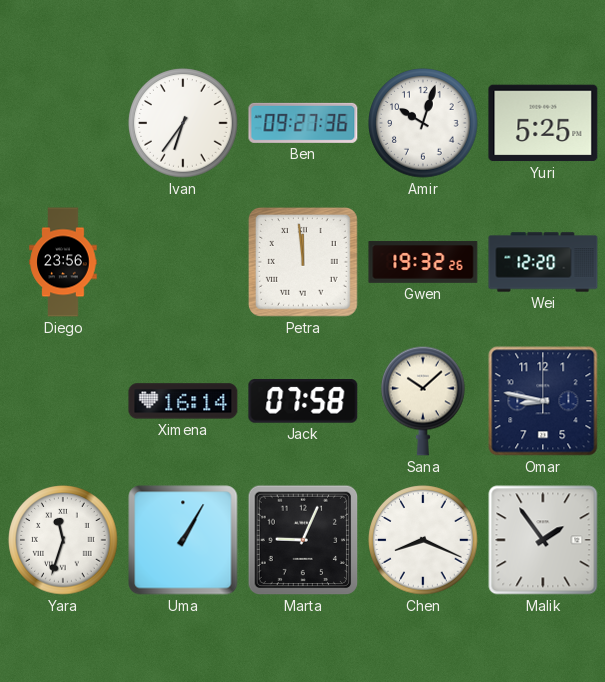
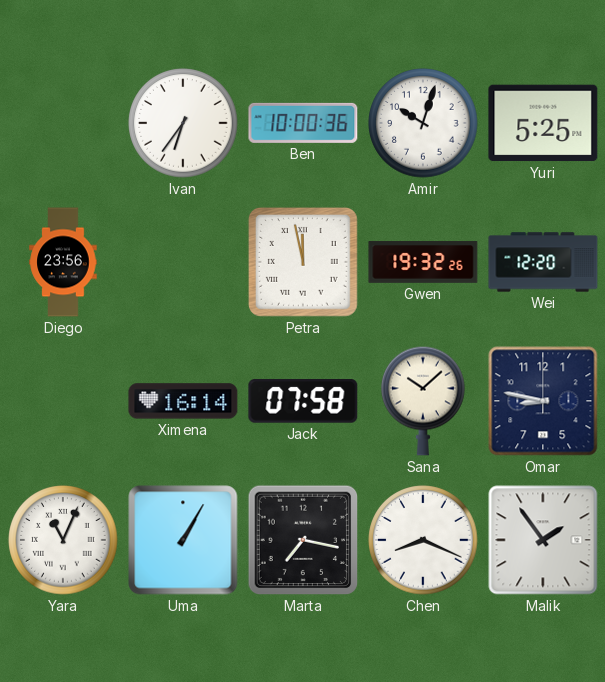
Ben: 09:27 -> 10:00 (303, 123)
Petra: 11:59 -> 11:58 (303, 262)
Yara: 11:33 -> 11:04 (63, 540)
Marta: 9:04 -> 7:17 (303, 540)
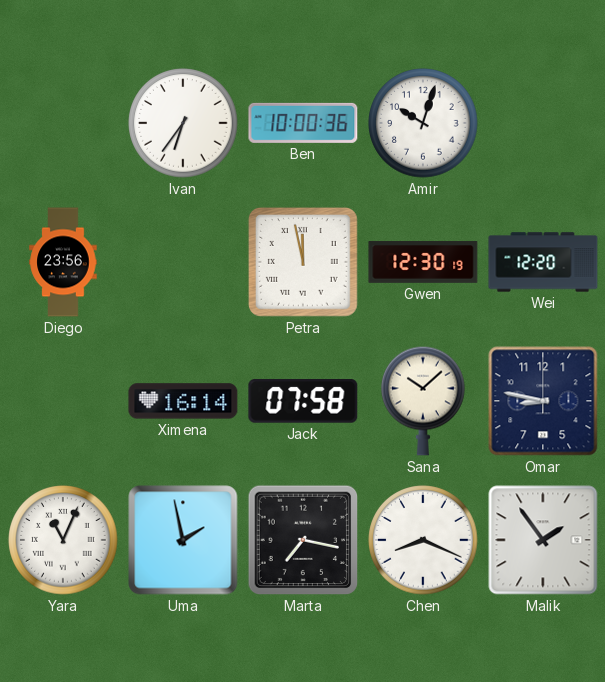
Yuri: 5:25 -> none (543, 123)
Gwen: 19:32 -> 12:30 (423, 262)
Uma: 1:05 -> 1:58 (183, 540)
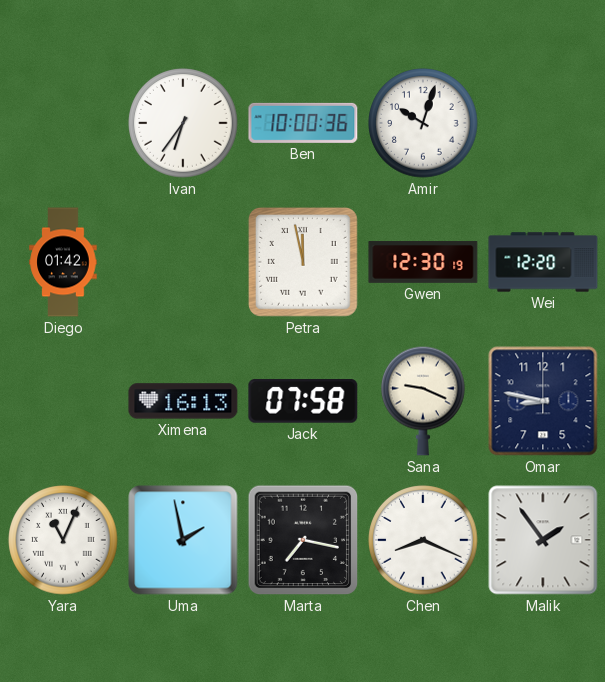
Diego: 23:56 -> 01:42 (63, 262)
Ximena: 16:14 -> 16:13 (183, 401)
Sana: 10:08 -> 9:19 (424, 401)
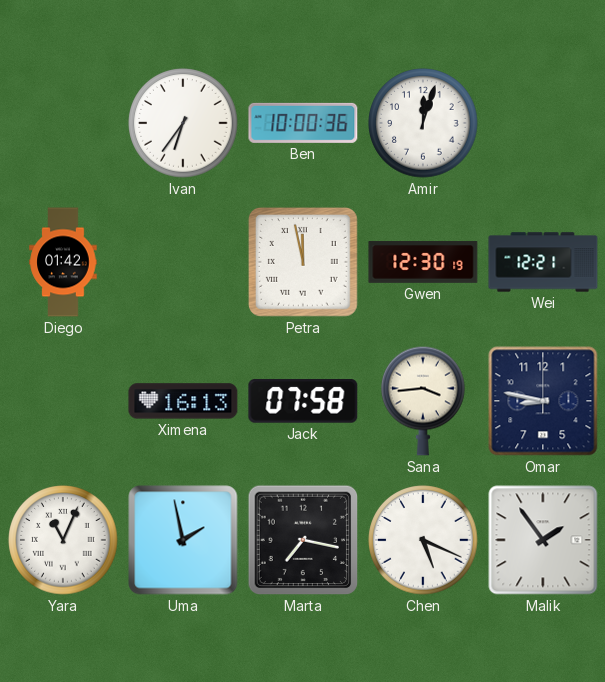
Amir: 10:03 -> 12:03 (423, 123)
Wei: 12:20 -> 12:21 (543, 262)
Sana: 9:19 -> 3:44 (424, 401)
Chen: 8:19 -> 5:19 (423, 540)
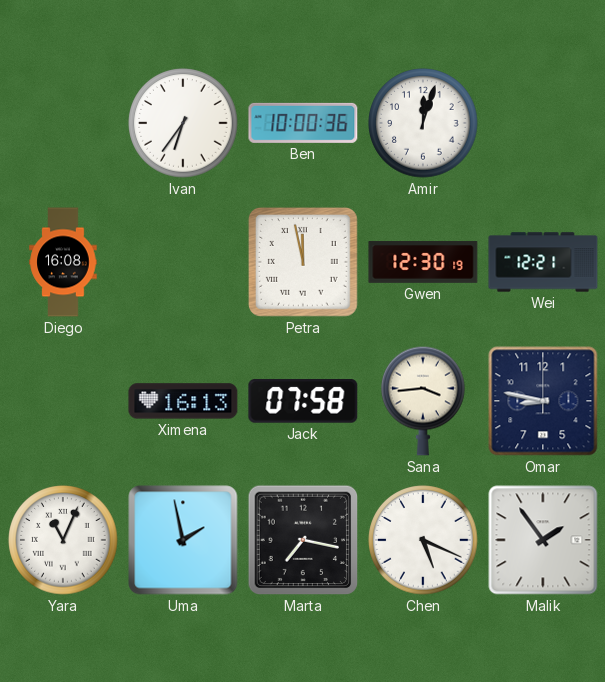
Diego: 01:42 -> 16:08 (63, 262)
